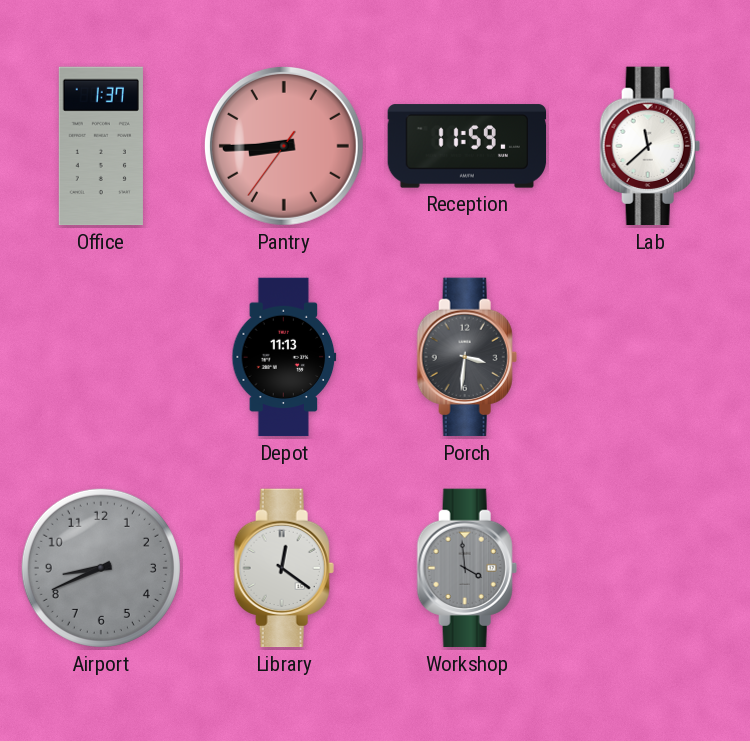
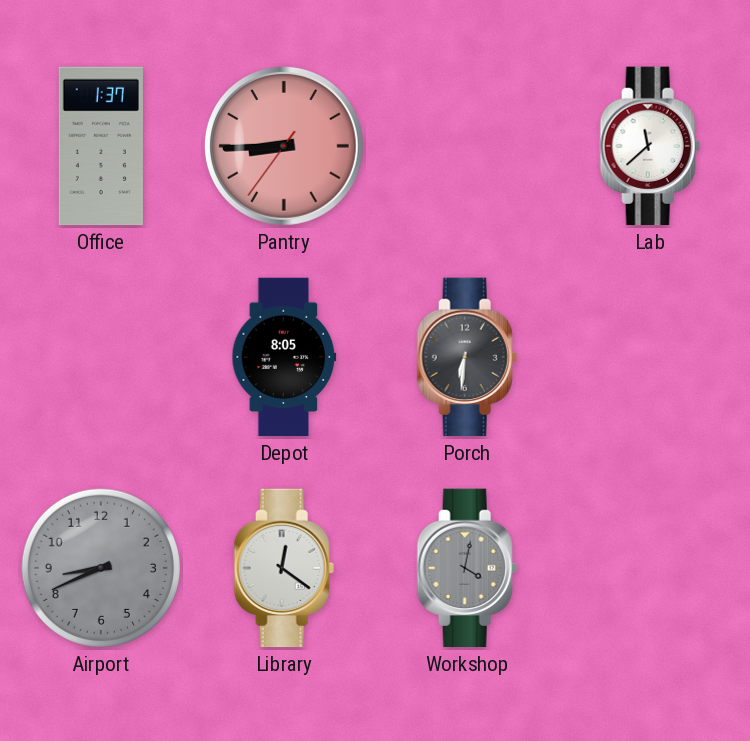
Reception: 11:59 -> none (467, 146)
Depot: 11:13 -> 8:05 (284, 357)
Porch: 3:31 -> 6:31 (467, 357)
Workshop: 3:59 -> 4:02 (467, 568)
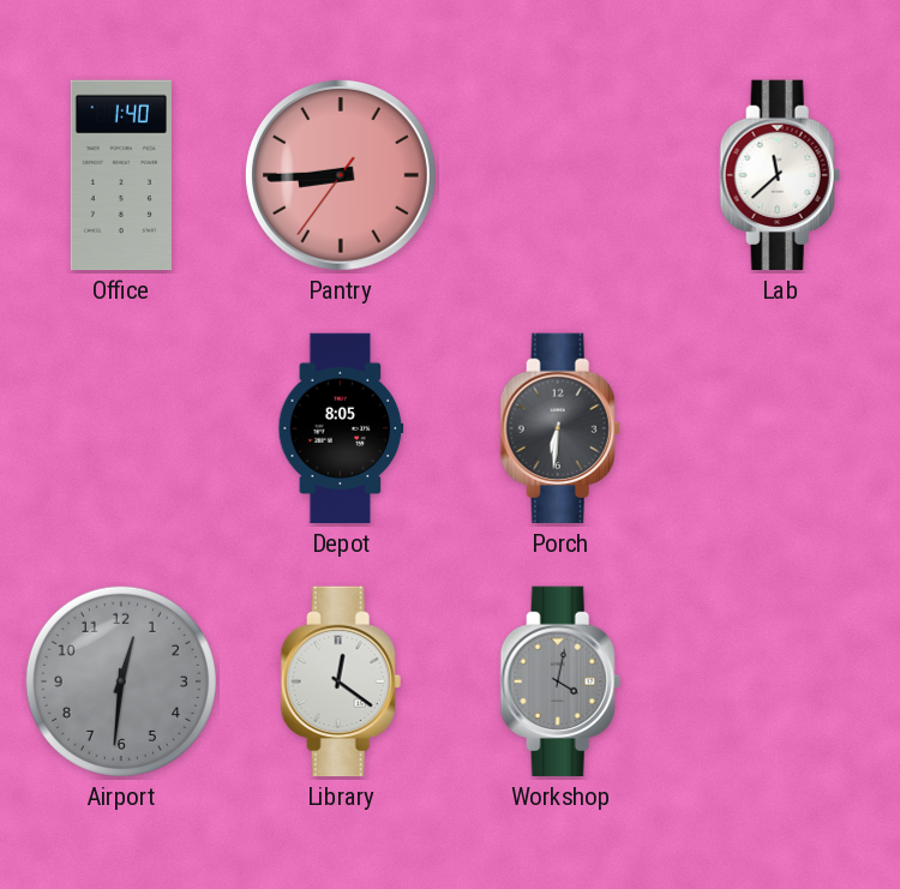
Office: 1:37 -> 1:40 (121, 175)
Airport: 8:41 -> 12:31 (121, 681)
